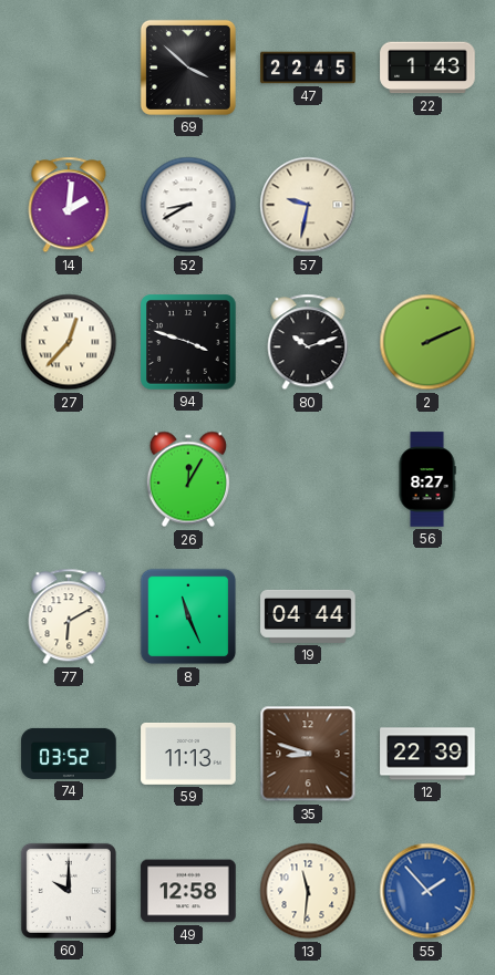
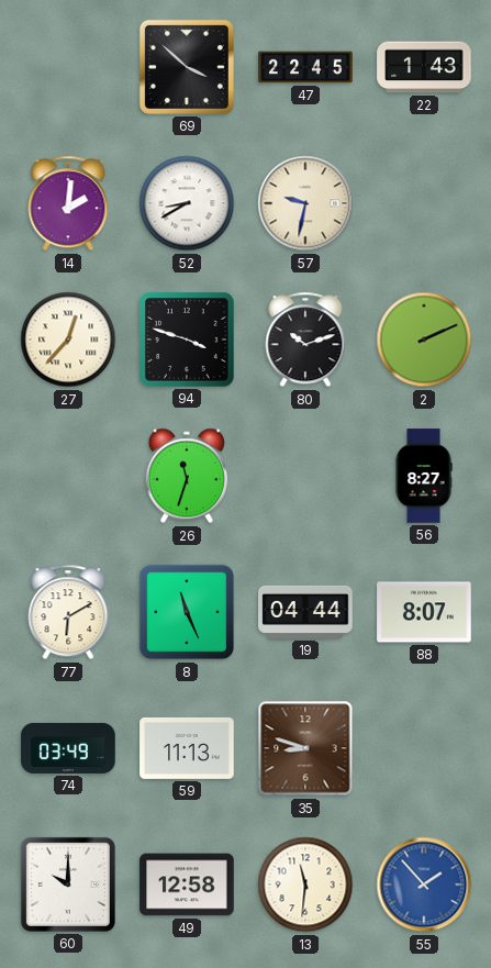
26: 12:05 -> 11:33 (187, 476)
88: none -> 8:07 (424, 612)
74: 03:52 -> 03:49 (68, 748)
12: 22:39 -> none (427, 754)
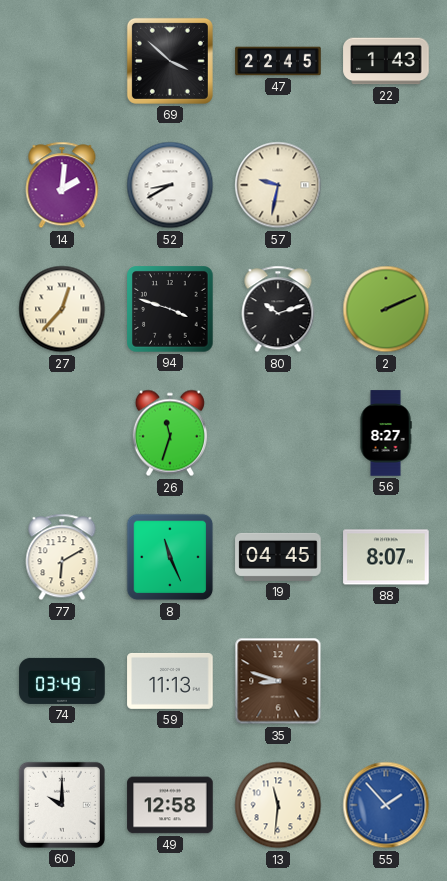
19: 04:44 -> 04:45 (278, 557)
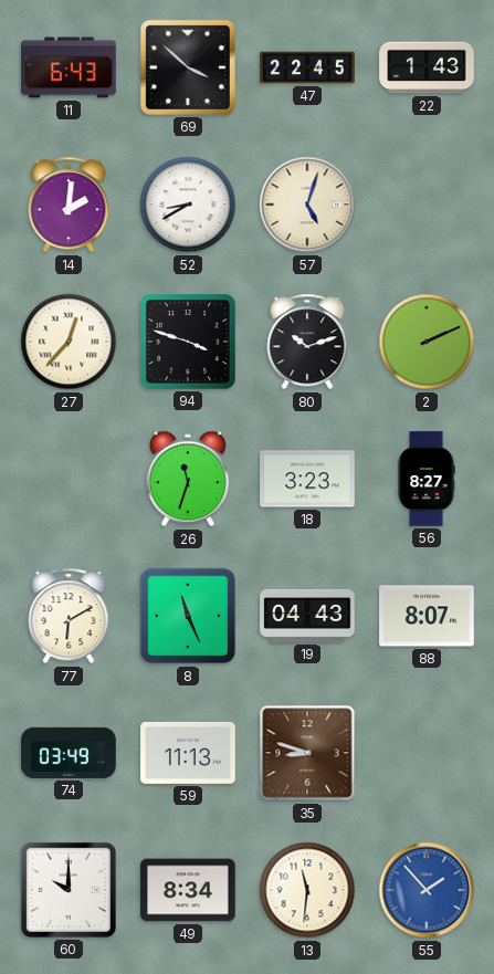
11: none -> 6:43 (69, 67)
57: 9:32 -> 5:03 (307, 205)
18: none -> 3:23 (307, 479)
19: 04:45 -> 04:43 (307, 616)
49: 12:58 -> 8:34 (188, 890)
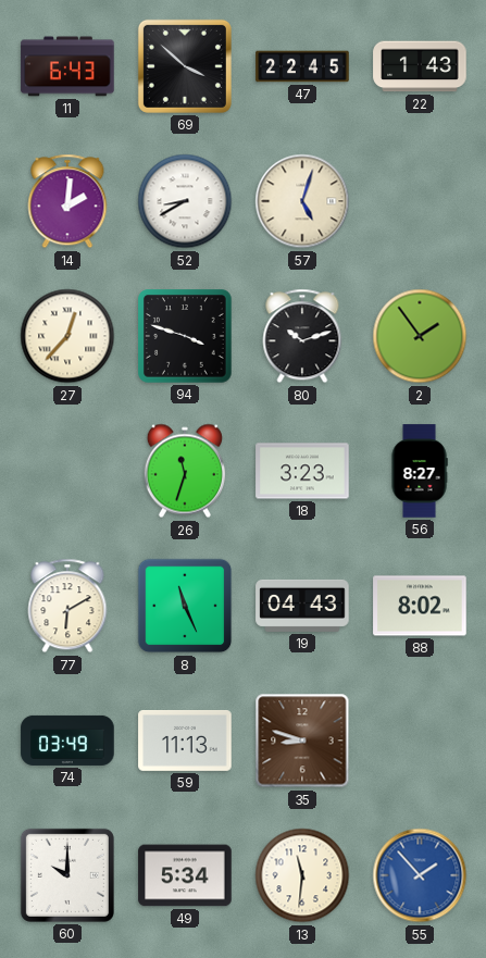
2: 2:11 -> 1:54 (420, 336)
88: 8:07 -> 8:02 (420, 606)
49: 8:34 -> 5:34 (185, 875)
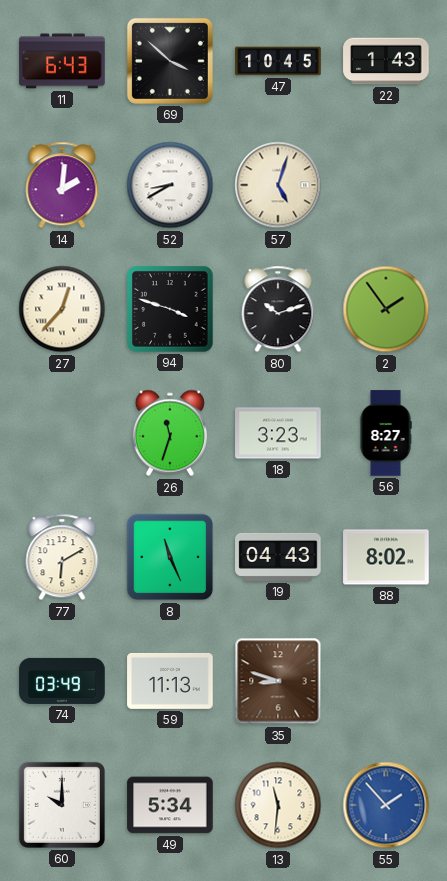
47: 22:45 -> 10:45 (278, 61)
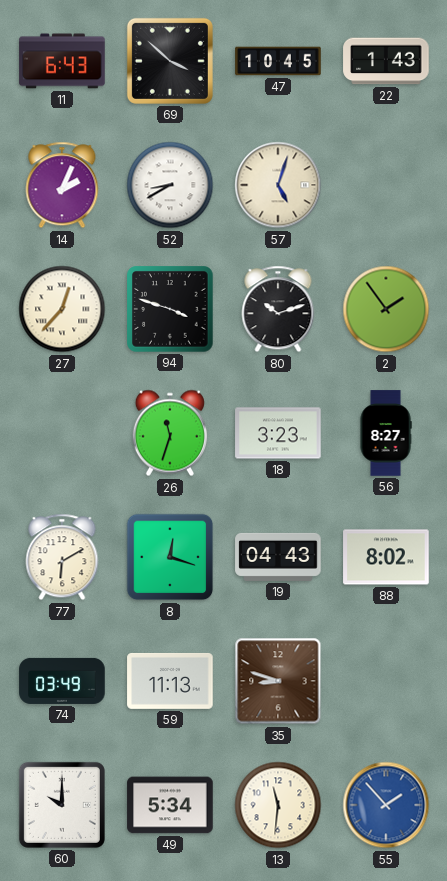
14: 2:01 -> 2:04 (62, 185)
8: 11:26 -> 12:18 (170, 557)
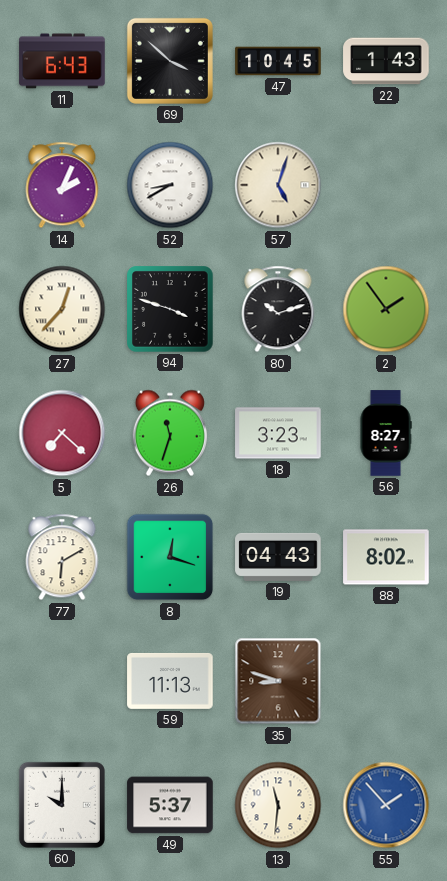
5: none -> 7:22 (62, 433)
74: 03:49 -> none (62, 681)
49: 5:34 -> 5:37 (170, 805)
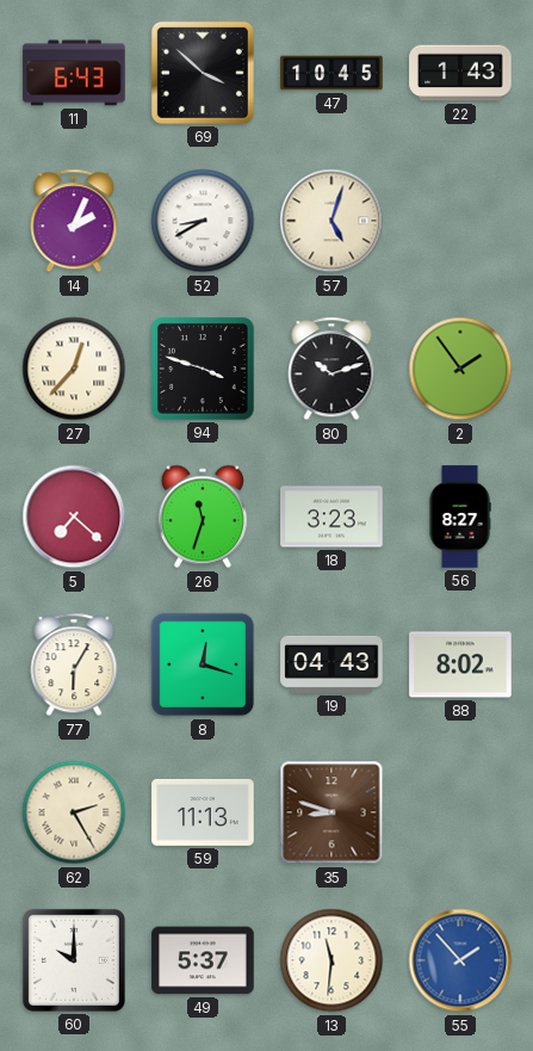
77: 6:10 -> 6:05 (74, 664)
62: none -> 2:25 (74, 812)
